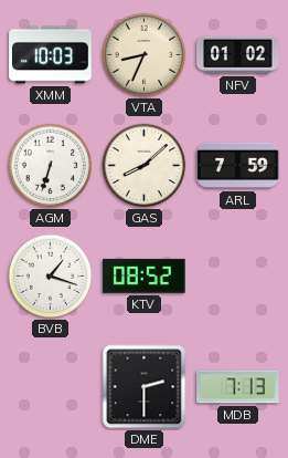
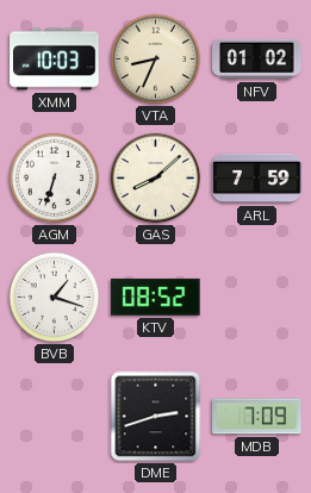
DME: 2:30 -> 2:42 (156, 417)
MDB: 7:13 -> 7:09 (257, 417)
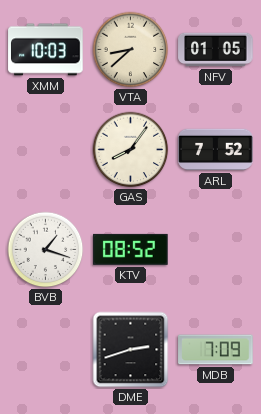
VTA: 8:34 -> 8:38 (131, 50)
NFV: 01:02 -> 01:05 (216, 50)
AGM: 6:33 -> none (55, 179)
GAS: 8:08 -> 8:06 (131, 150)
ARL: 7:59 -> 7:52 (216, 150)
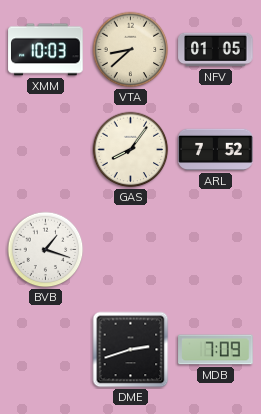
KTV: 08:52 -> none (131, 249)
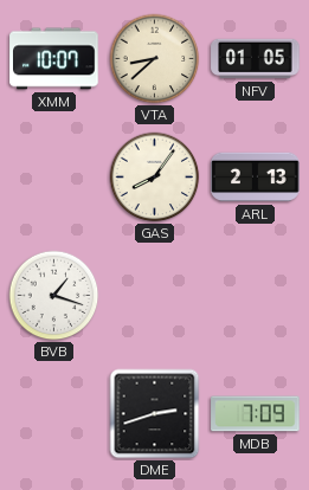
XMM: 10:03 -> 10:07 (54, 59)
ARL: 7:52 -> 2:13 (256, 178)
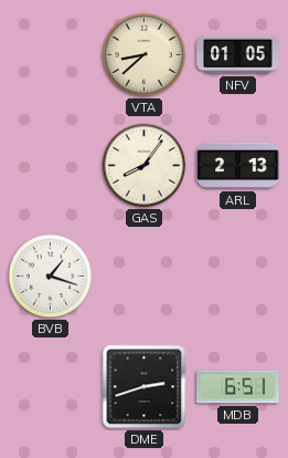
XMM: 10:07 -> none (54, 59)
MDB: 7:09 -> 6:51 (238, 387)
